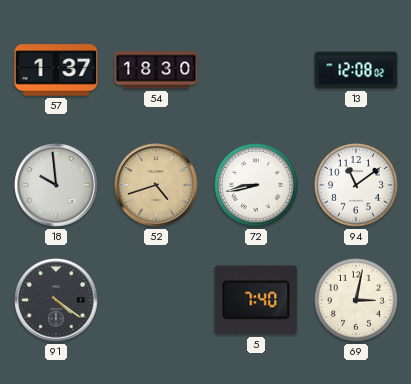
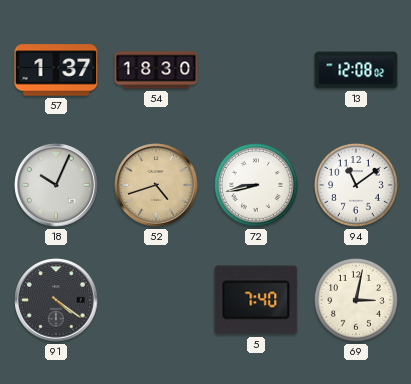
18: 9:59 -> 10:04 (56, 185)
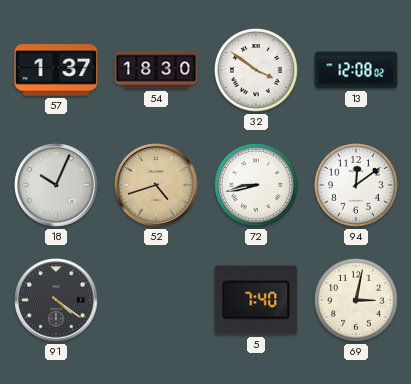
32: none -> 3:51 (257, 71)
94: 11:09 -> 12:09 (357, 186)
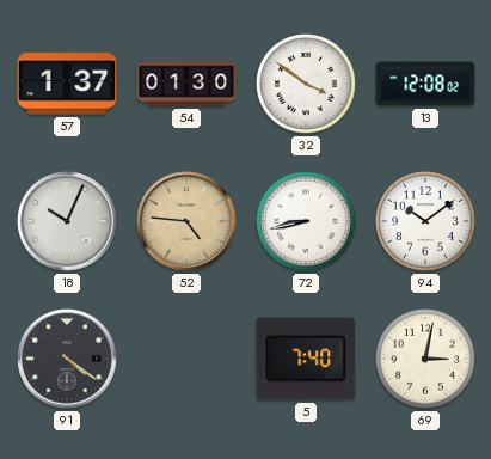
54: 18:30 -> 01:30 (186, 84)
52: 4:42 -> 4:46 (186, 221)
94: 12:09 -> 10:09 (426, 222)
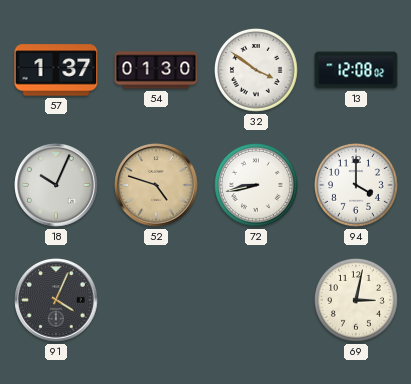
52: 4:46 -> 4:48 (156, 185)
94: 10:09 -> 4:00 (357, 186)
91: 4:21 -> 4:04 (56, 300)
5: 7:40 -> none (306, 359)
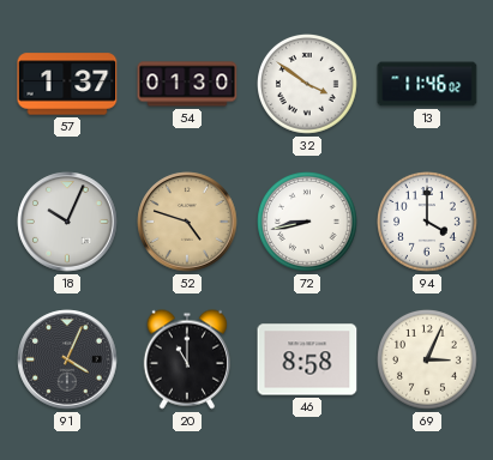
13: 12:08 -> 11:46 (427, 84)
20: none -> 11:00 (186, 359)
46: none -> 8:58 (307, 359)
69: 3:02 -> 3:04 (428, 361)
